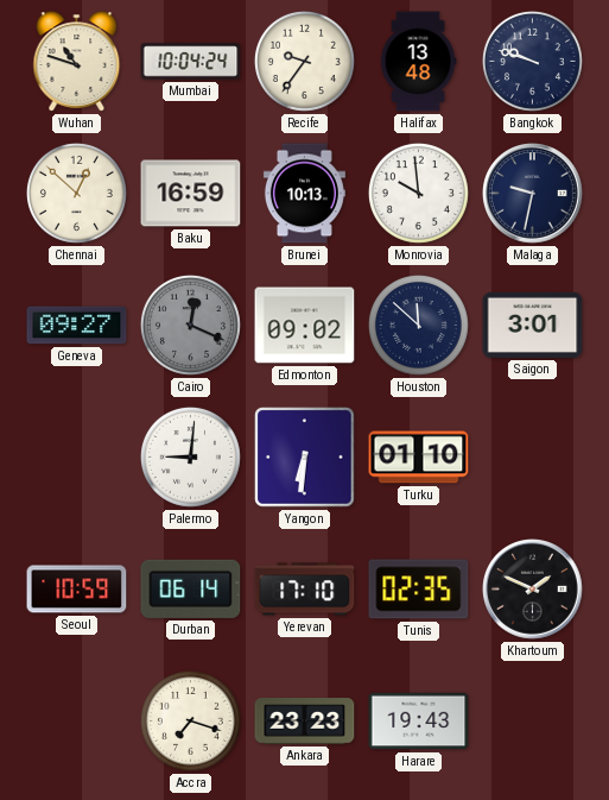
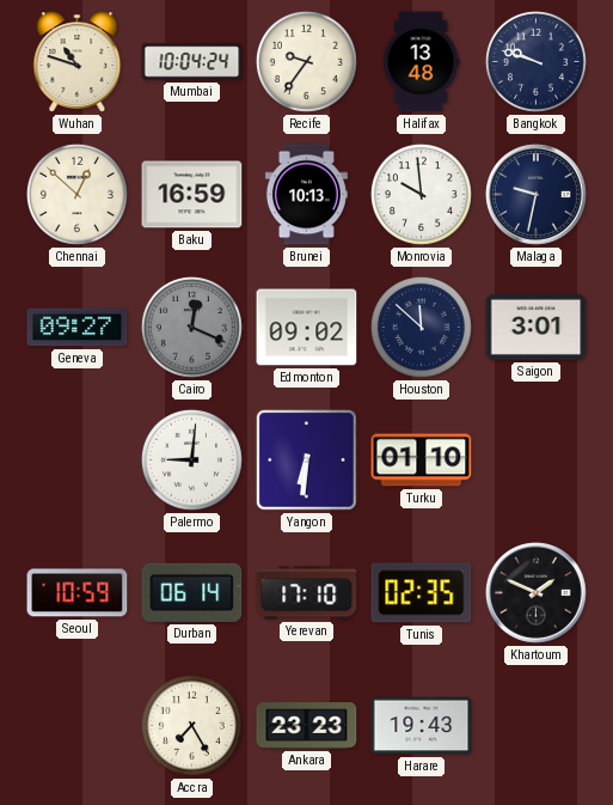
Accra: 7:18 -> 7:25 (191, 725)
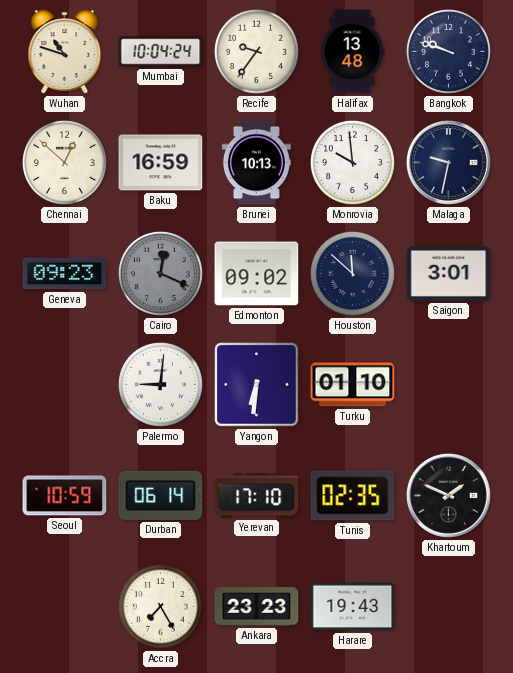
Geneva: 09:27 -> 09:23 (65, 274)
